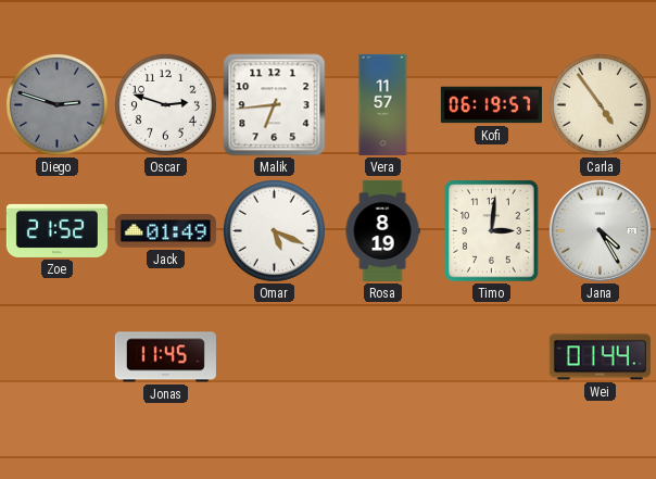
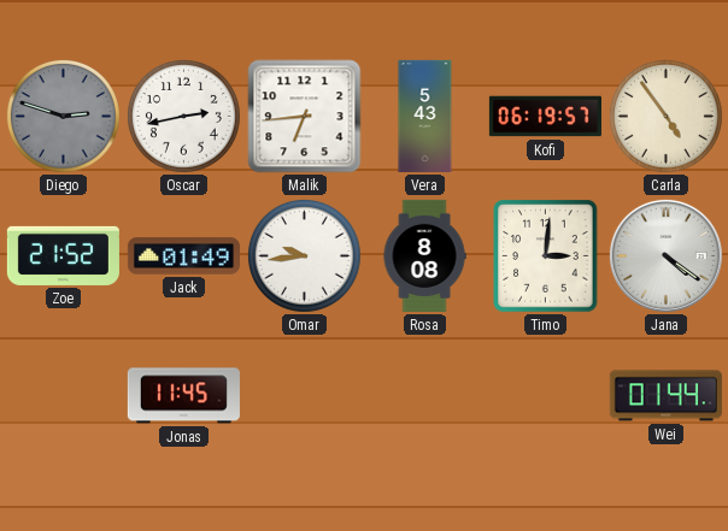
Oscar: 2:48 -> 2:43 (183, 116)
Vera: 11:57 -> 5:43 (425, 116)
Omar: 5:19 -> 9:44 (304, 255)
Rosa: 8:19 -> 8:08 (424, 255)
Jana: 4:25 -> 4:21 (665, 255)
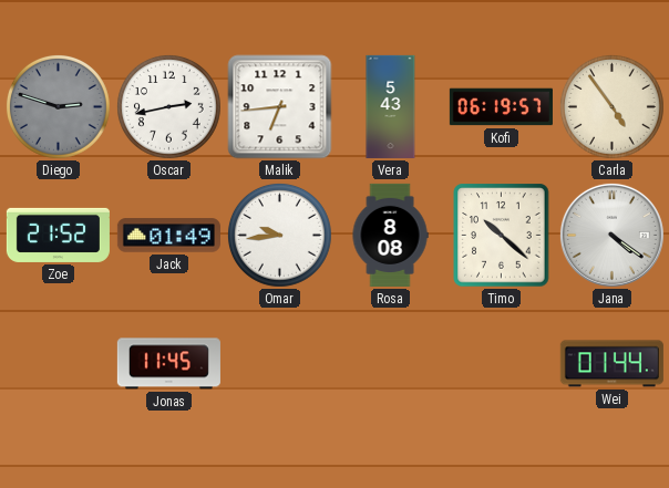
Timo: 3:01 -> 10:22 (502, 236)
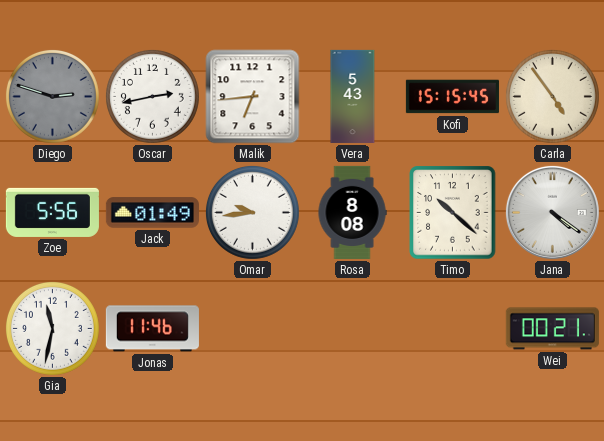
Kofi: 06:19 -> 15:15 (452, 97)
Zoe: 21:52 -> 5:56 (52, 212)
Gia: none -> 11:32 (52, 328)
Jonas: 11:45 -> 11:46 (152, 329)
Wei: 01:44 -> 00:21 (552, 329)
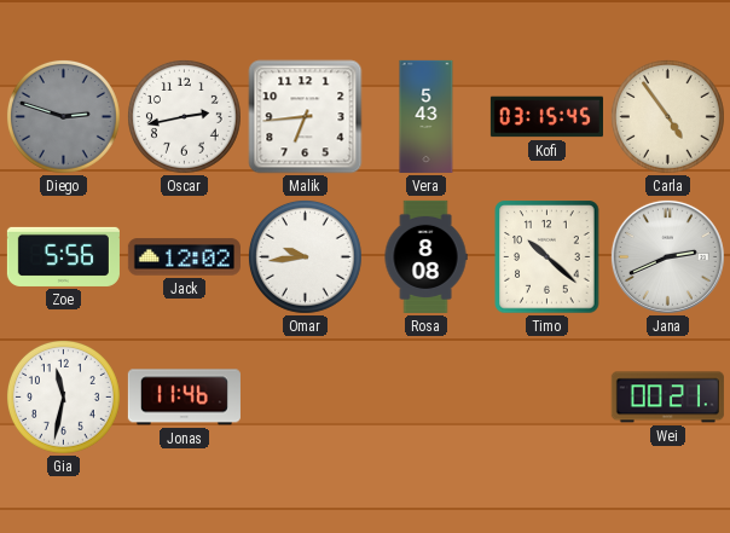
Kofi: 15:15 -> 03:15 (546, 117)
Jack: 01:49 -> 12:02 (184, 257)
Jana: 4:21 -> 2:41 (667, 256)
